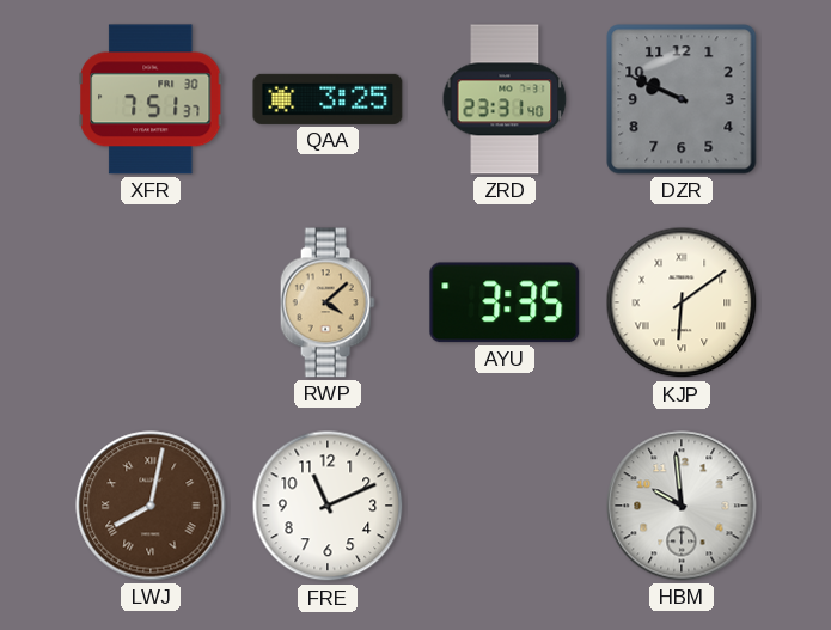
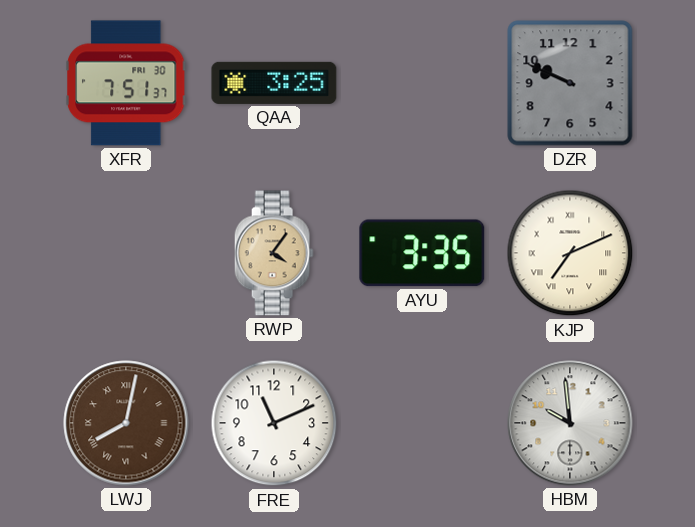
ZRD: 23:31 -> none (505, 99)
RWP: 4:08 -> 4:06 (274, 253)
KJP: 6:09 -> 7:11 (570, 253)
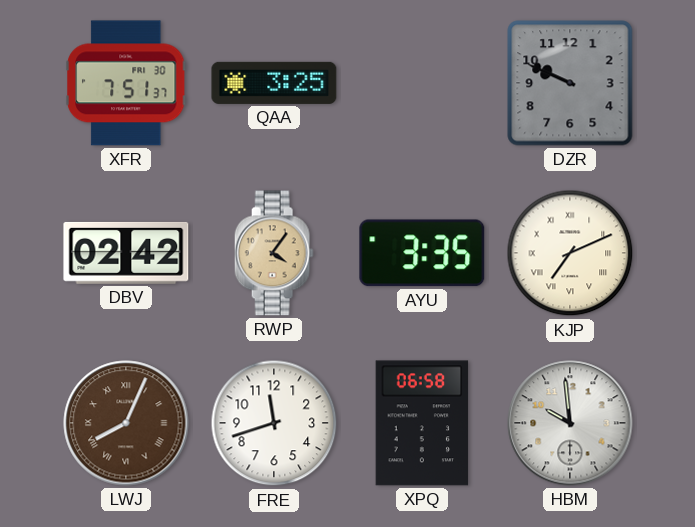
DBV: none -> 02:42 (126, 253)
LWJ: 8:02 -> 8:04 (126, 423)
FRE: 11:11 -> 11:42 (274, 423)
XPQ: none -> 06:58 (422, 423)
